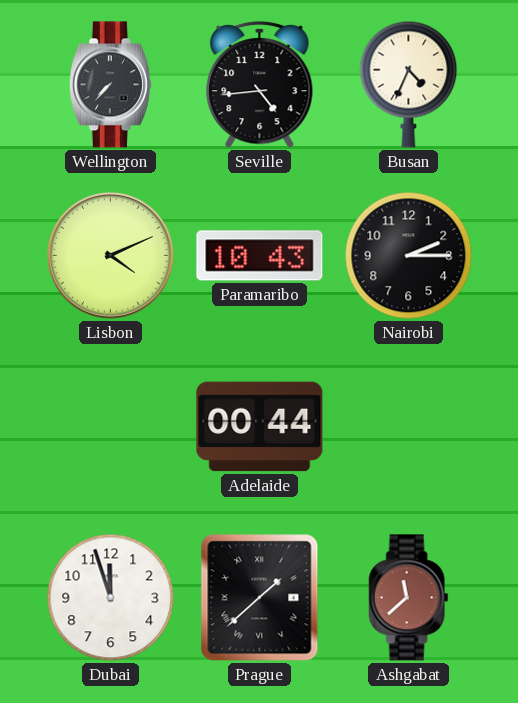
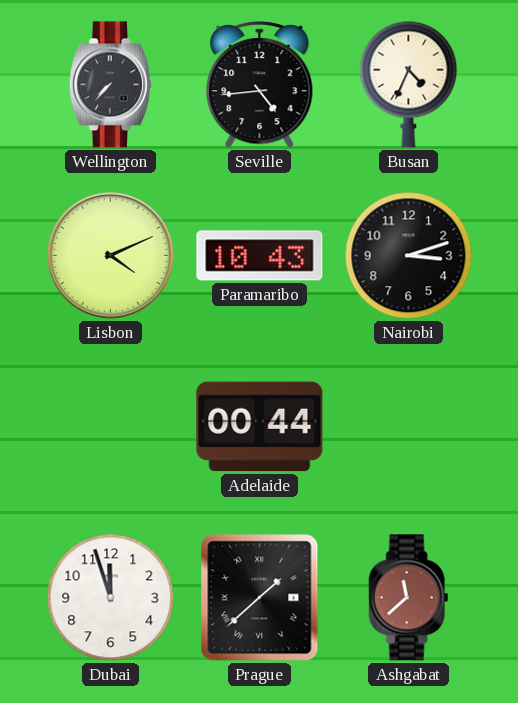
Nairobi: 2:15 -> 3:12 (409, 256)
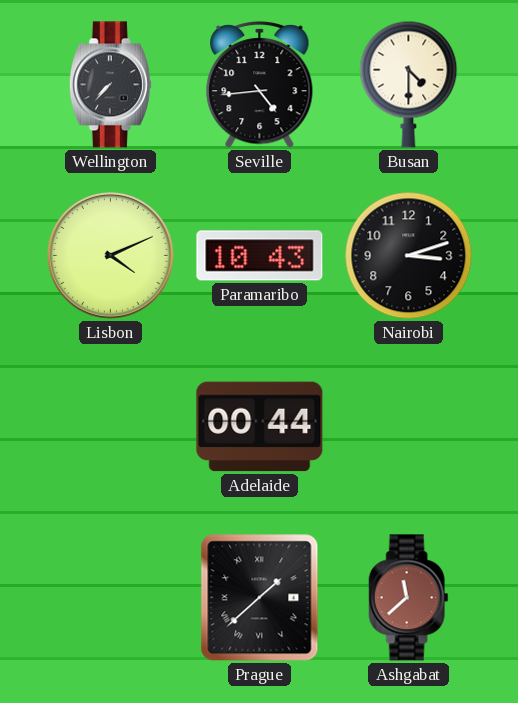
Busan: 4:34 -> 4:30 (409, 84)
Dubai: 11:57 -> none (111, 598)
